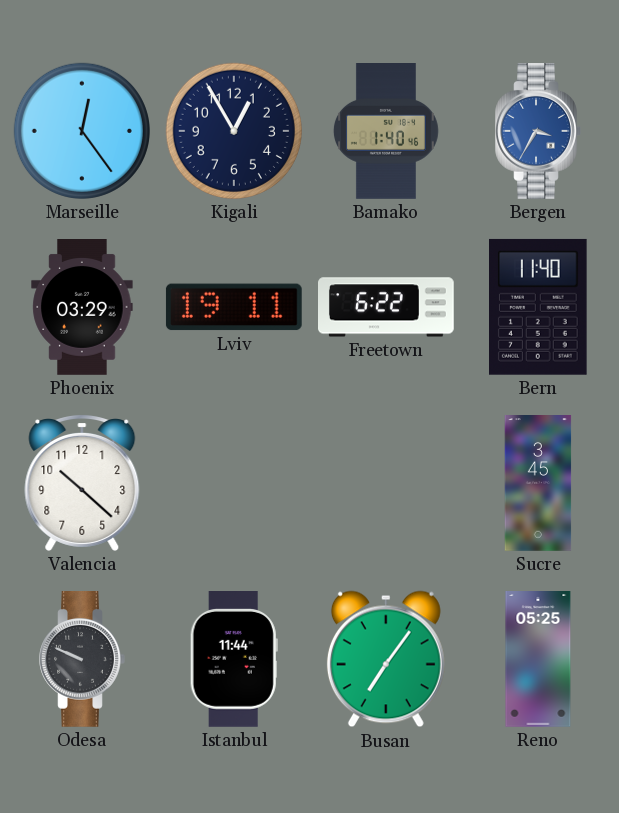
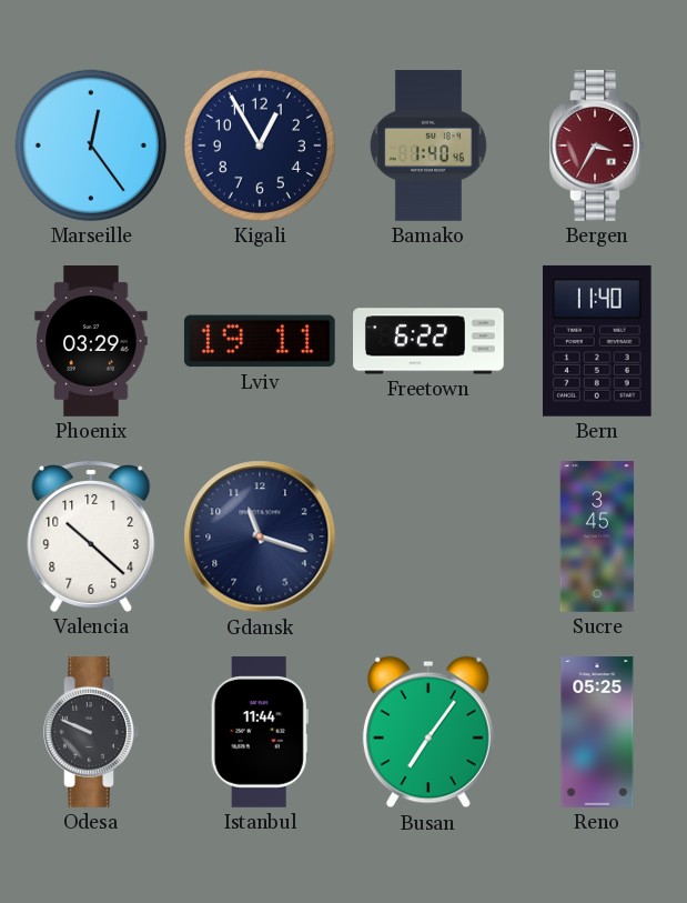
Bergen dial: blue -> burgundy (597, 147)
Gdansk: none -> 11:18 (260, 536)
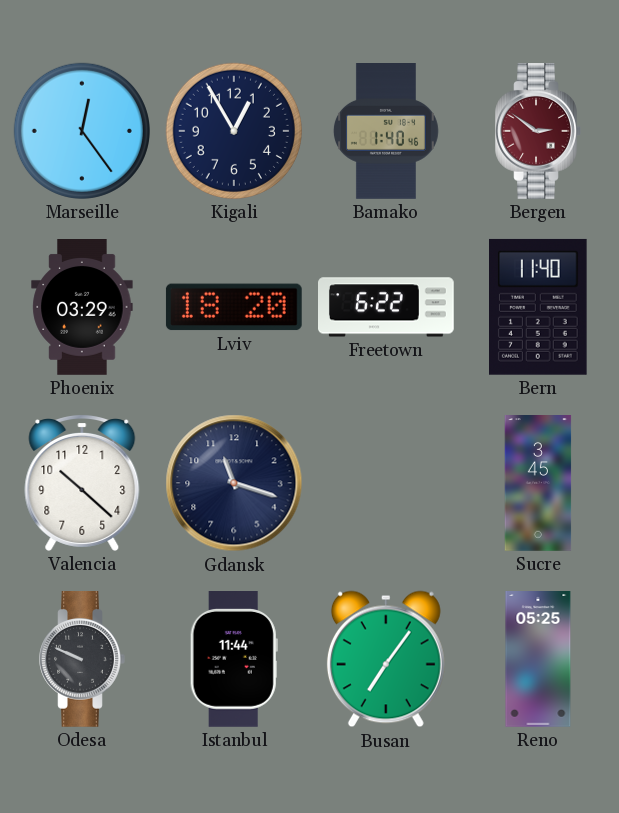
Bergen: 3:35 -> 2:51 (538, 132)
Lviv: 19:11 -> 18:20 (234, 307)
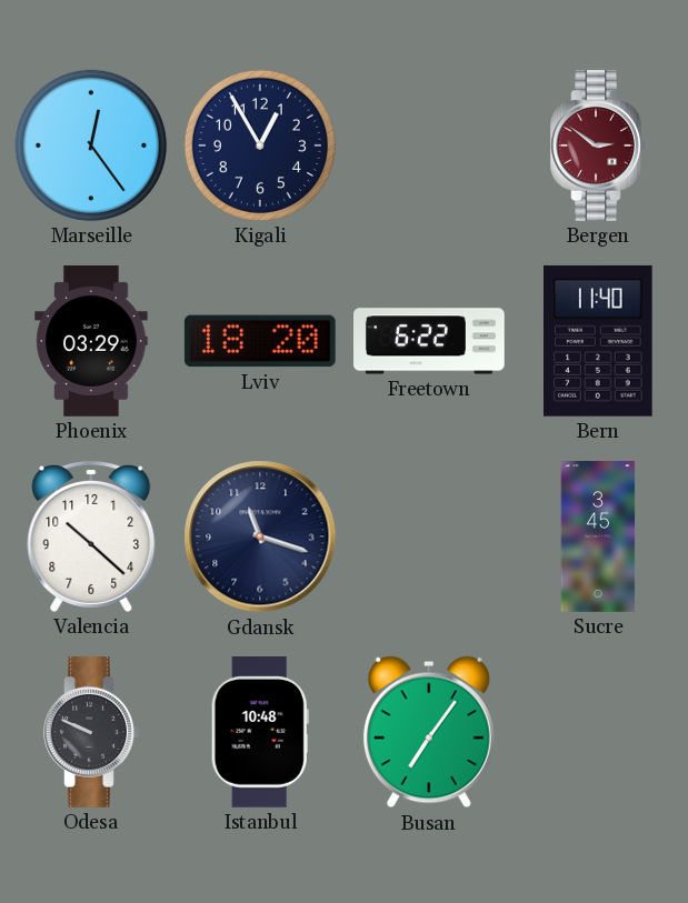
Bamako: 1:40 -> none (386, 132)
Istanbul: 11:44 -> 10:48 (260, 733)
Reno: 05:25 -> none (538, 660)
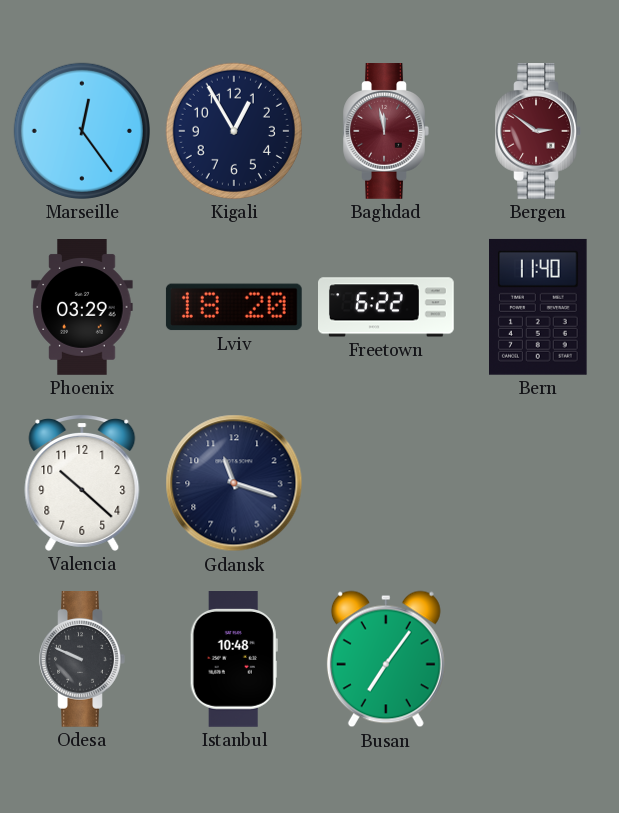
Baghdad: none -> 11:58 (386, 132)
Sucre: 3:45 -> none (598, 538)
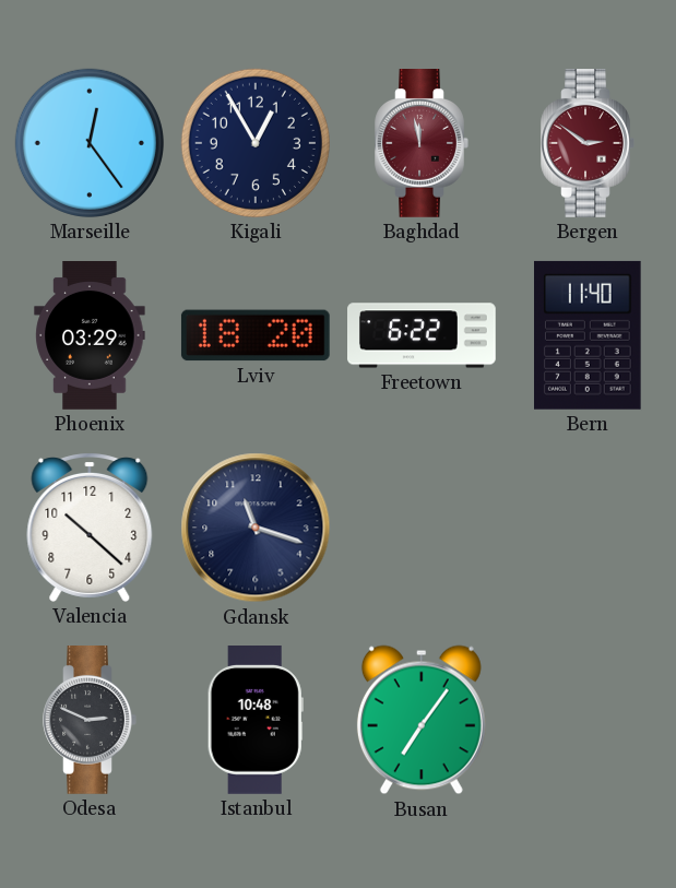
Odesa: 9:49 -> 2:49 (90, 721)
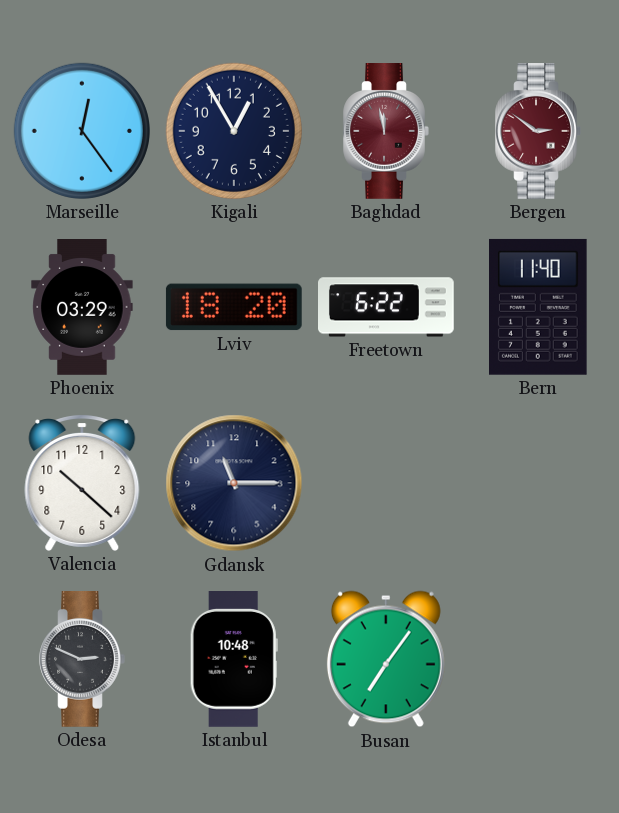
Gdansk: 11:18 -> 11:15 (234, 483)
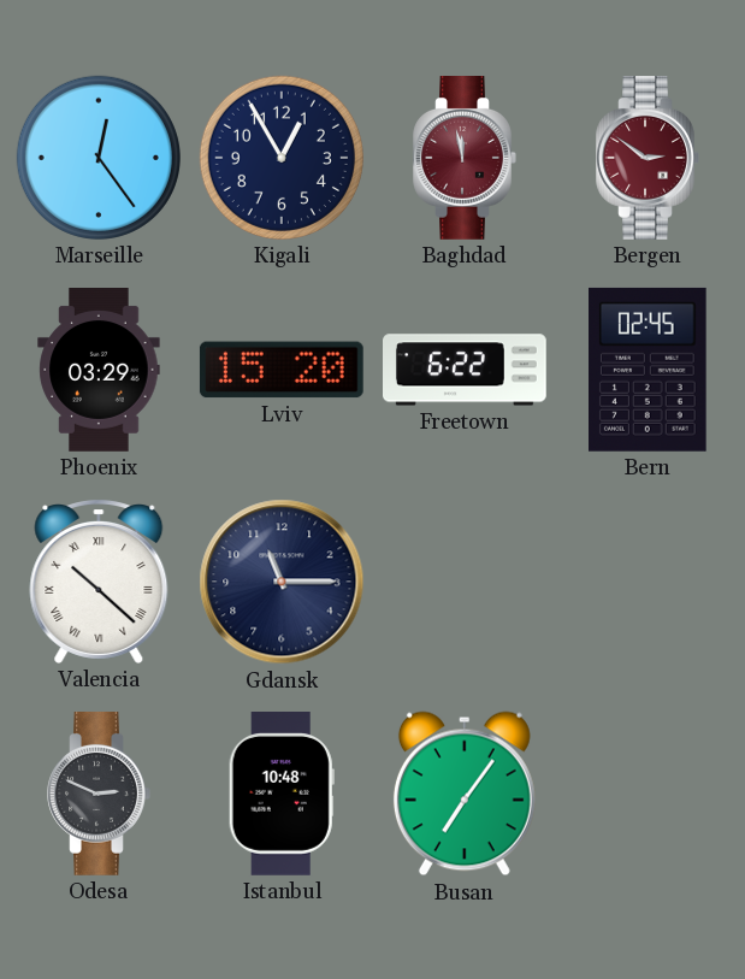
Lviv: 18:20 -> 15:20 (282, 370)
Bern: 11:40 -> 02:45 (649, 370)
Valencia numerals: Arabic -> Roman (99, 582)
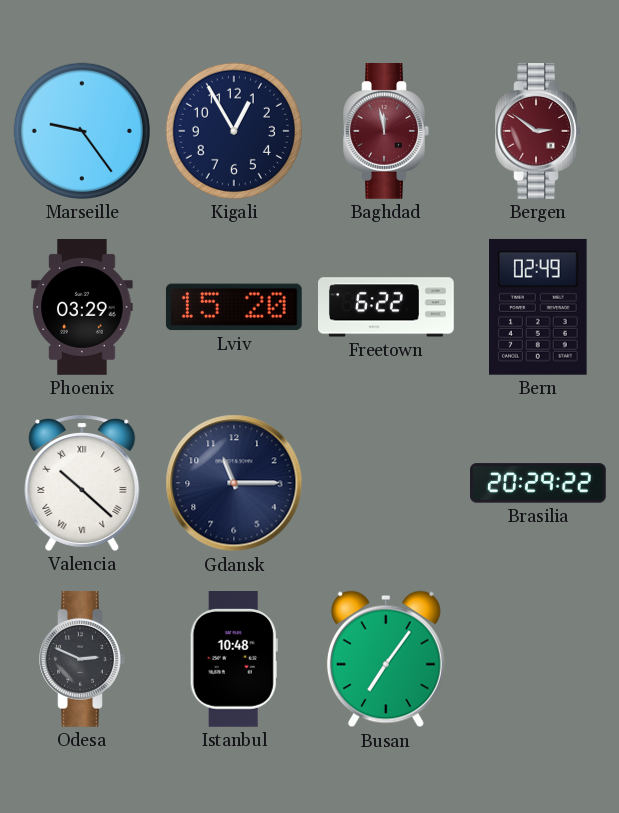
Marseille: 12:24 -> 9:24 (82, 131)
Bern: 02:45 -> 02:49 (539, 307)
Brasilia: none -> 20:29 (539, 483)
